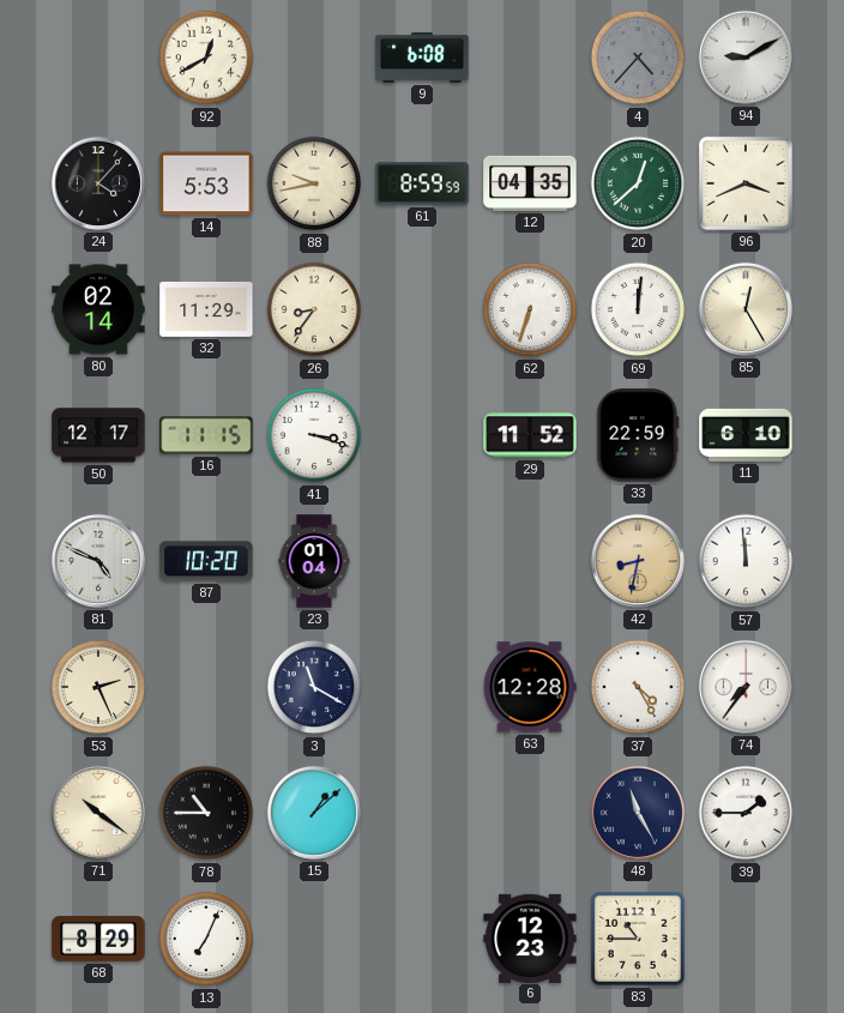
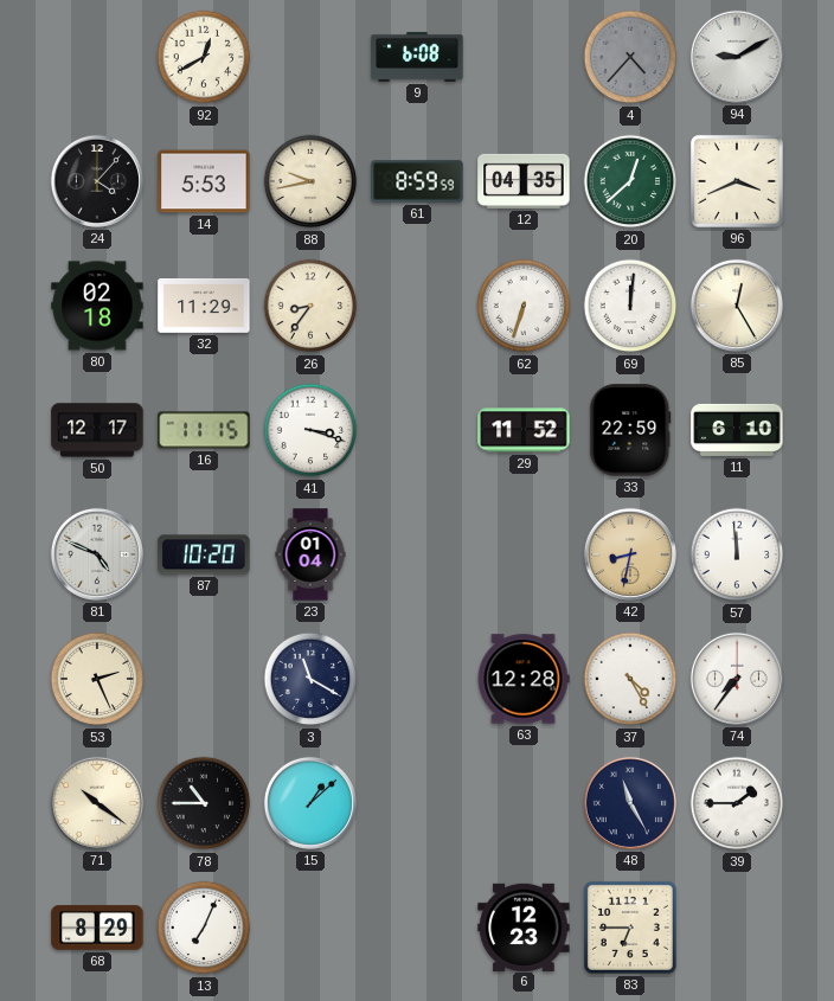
80: 02:14 -> 02:18 (97, 306)
83: 10:45 -> 6:45 (630, 928)
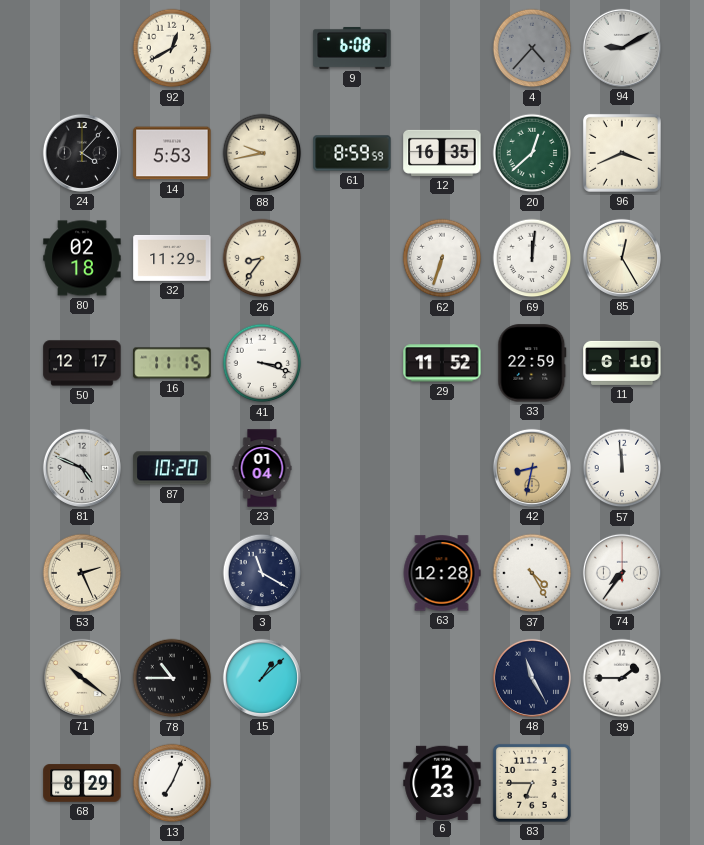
12: 04:35 -> 16:35 (442, 153)
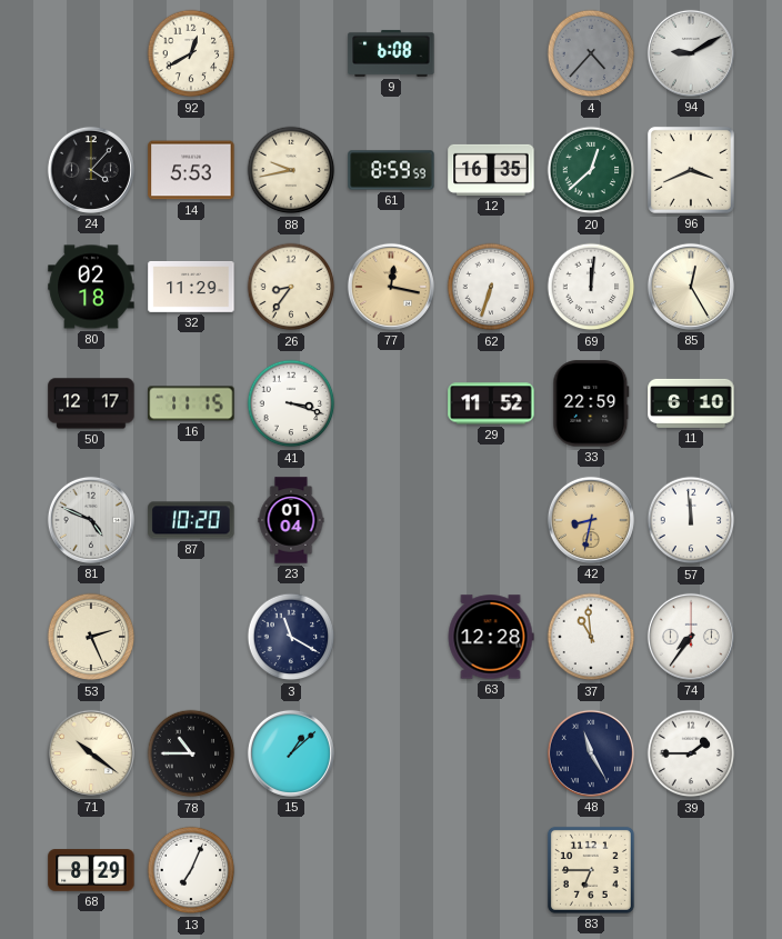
77: none -> 12:17 (391, 287)
37: 4:25 -> 10:59 (591, 637)
6: 12:23 -> none (442, 782)
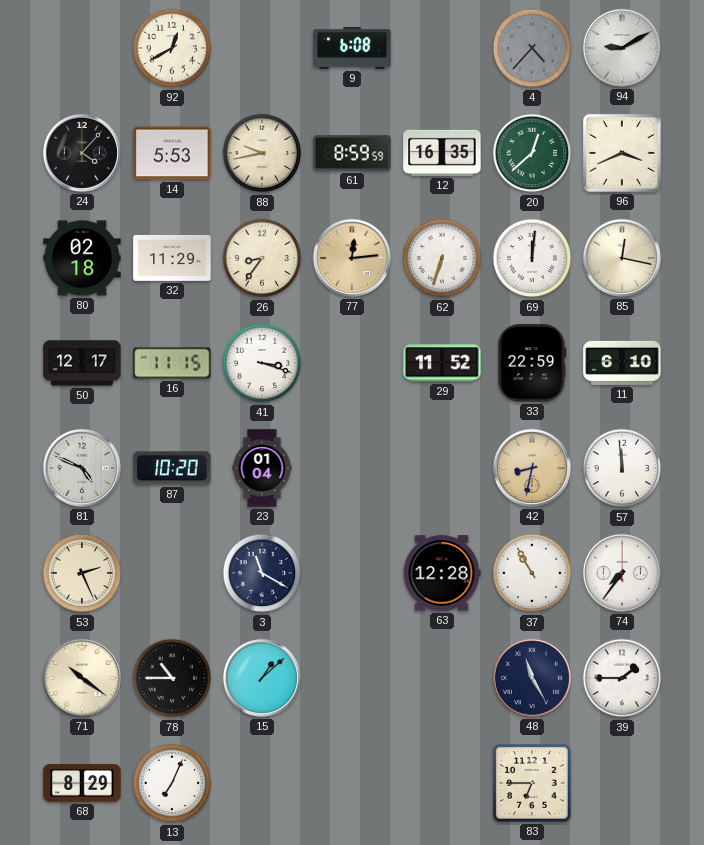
77: 12:17 -> 12:14 (352, 258)
85: 12:25 -> 12:17 (622, 258)
37: 10:59 -> 10:55 (532, 573)
